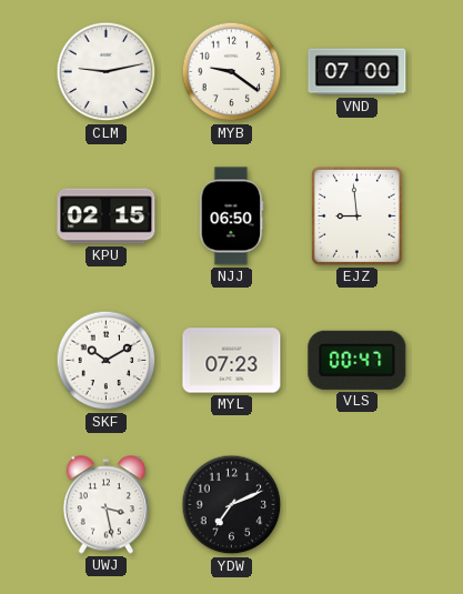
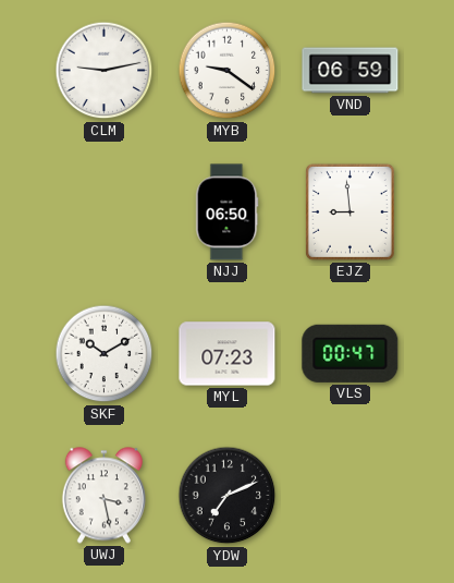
VND: 07:00 -> 06:59 (351, 71)
KPU: 02:15 -> none (107, 217)
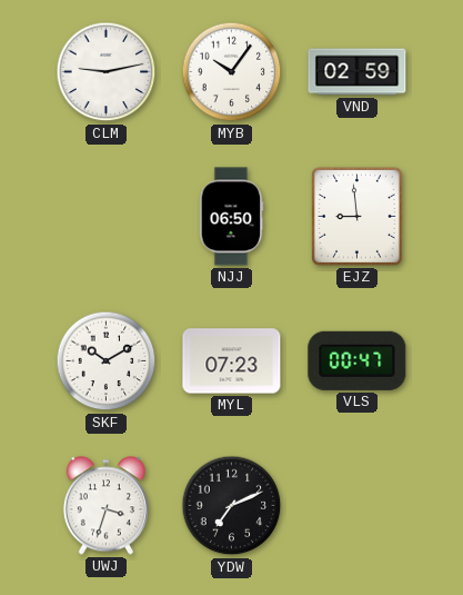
MYB: 9:21 -> 10:06 (232, 72)
VND: 06:59 -> 02:59 (358, 72)
UWJ: 3:28 -> 3:33 (105, 506)
